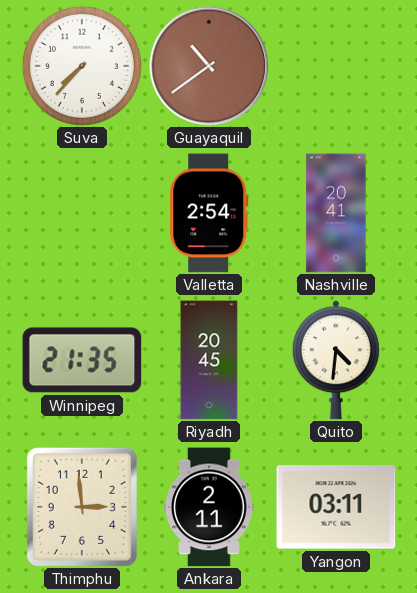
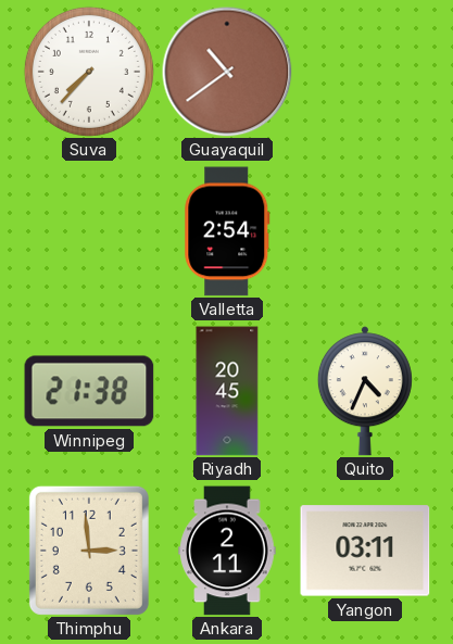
Nashville: 20:41 -> none (336, 213)
Winnipeg: 21:35 -> 21:38 (89, 391)
Quito: 4:31 -> 4:34 (365, 391)
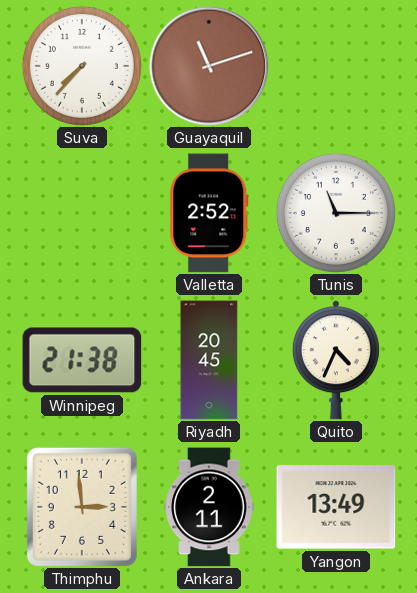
Guayaquil: 10:39 -> 11:12 (209, 66)
Valletta: 2:54 -> 2:52 (209, 213)
Tunis: none -> 11:15 (336, 213)
Yangon: 03:11 -> 13:49 (336, 507)
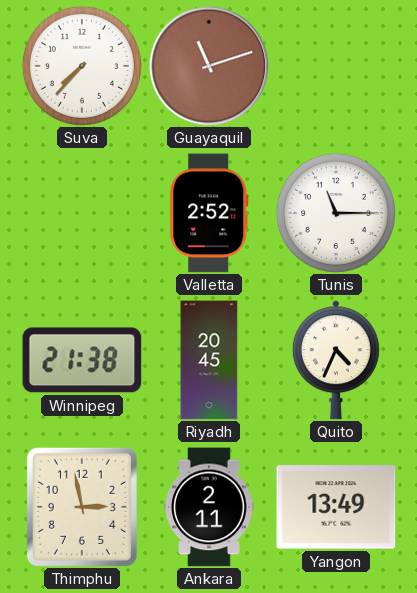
Thimphu: 2:59 -> 2:58 (82, 507)
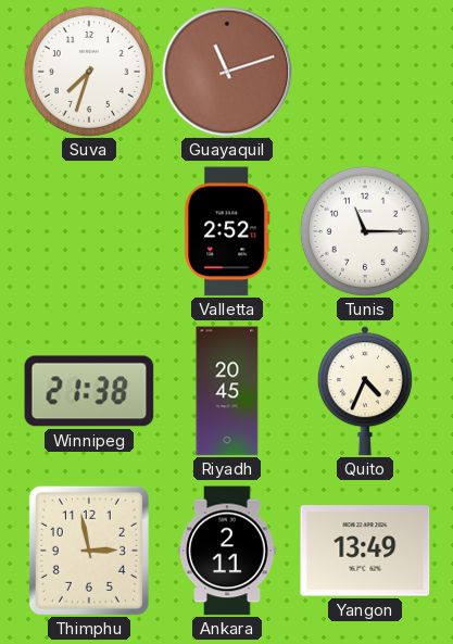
Suva: 7:37 -> 7:33 (89, 72)
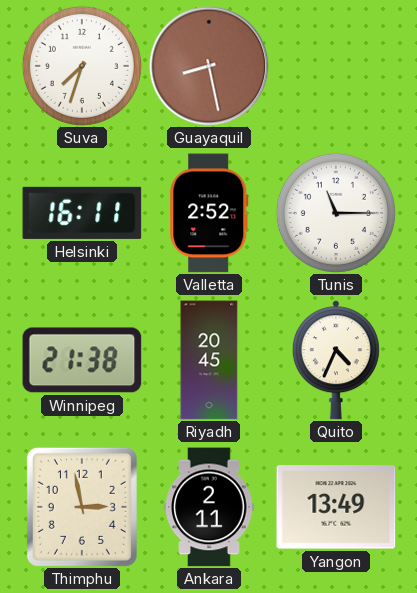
Guayaquil: 11:12 -> 8:28 (209, 66)
Helsinki: none -> 16:11 (82, 213)
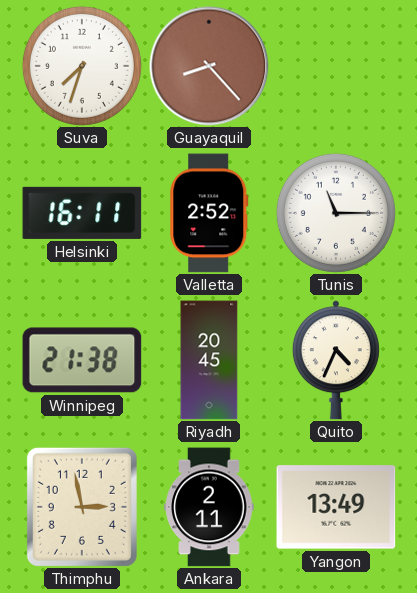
Guayaquil: 8:28 -> 8:23 (209, 66)
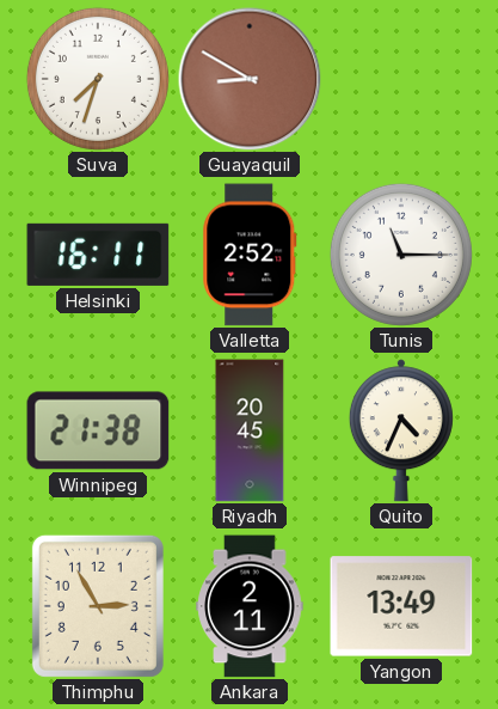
Guayaquil: 8:23 -> 8:50 (250, 79)
Thimphu: 2:58 -> 2:55 (98, 606)
